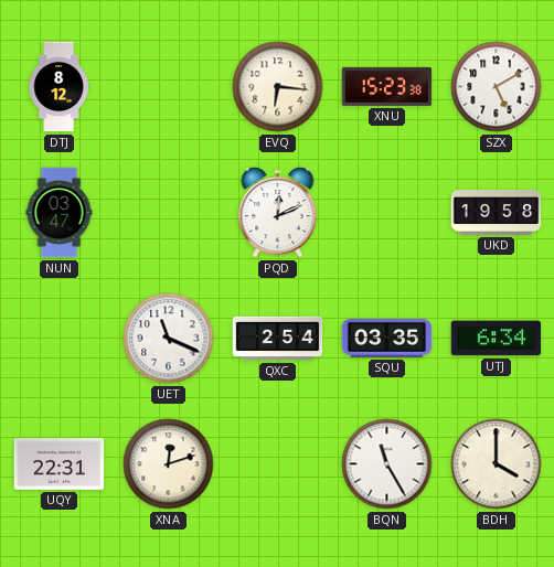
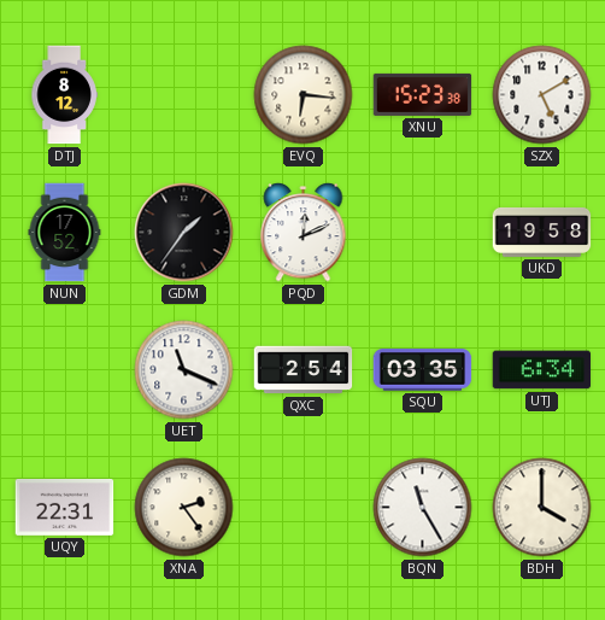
NUN: 03:47 -> 17:52 (65, 233)
GDM: none -> 1:36 (184, 233)
XNA: 12:12 -> 2:24 (184, 508)
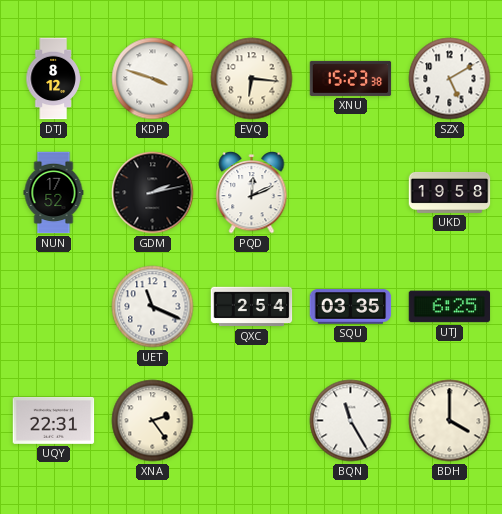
KDP: none -> 3:48 (153, 79)
GDM: 1:36 -> 2:13 (153, 193)
UTJ: 6:34 -> 6:25 (450, 307)
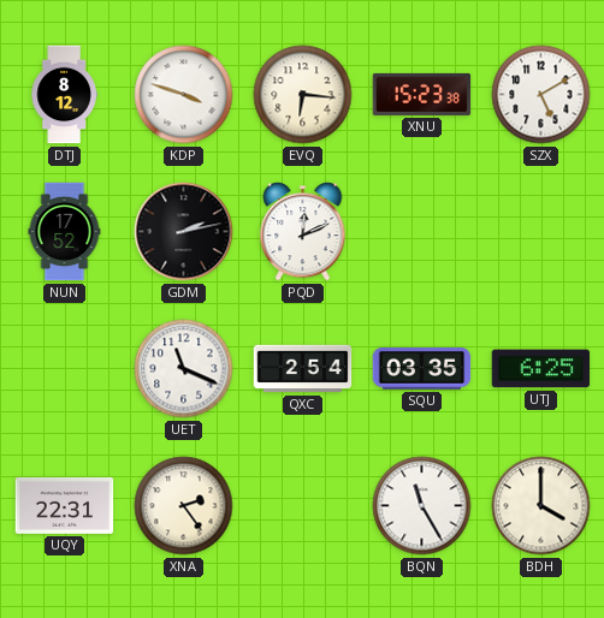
UKD: 19:58 -> none (450, 192)
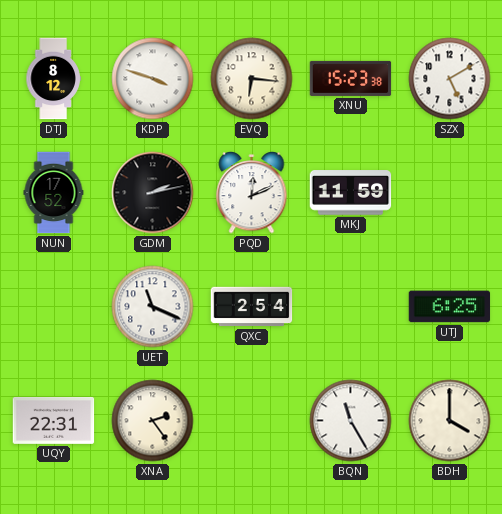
MKJ: none -> 11:59 (351, 193)
SQU: 03:35 -> none (422, 369)
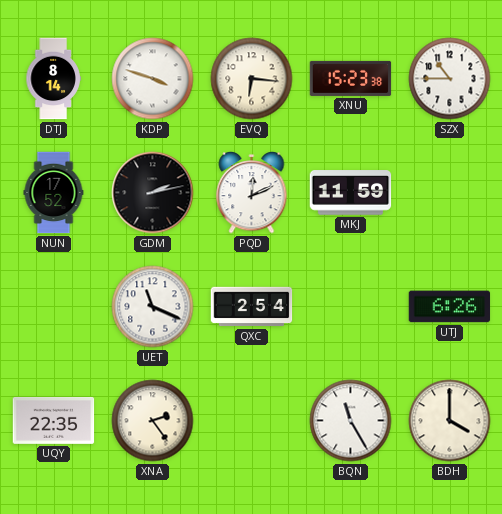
DTJ: 8:12 -> 8:14 (53, 79)
SZX: 5:10 -> 10:45 (450, 79)
UTJ: 6:25 -> 6:26 (450, 307)
UQY: 22:31 -> 22:35 (54, 420)
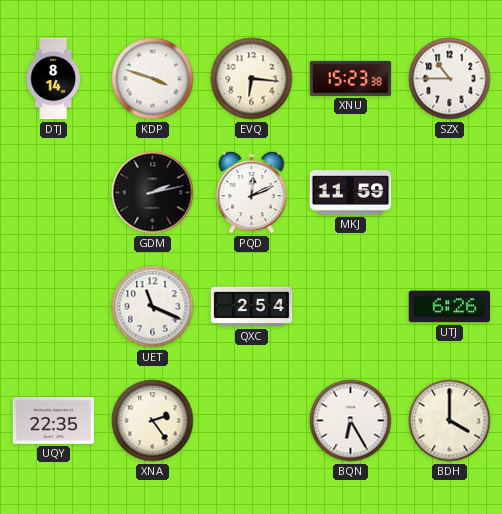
NUN: 17:52 -> none (54, 193)
BQN: 11:25 -> 6:25 (351, 421)
